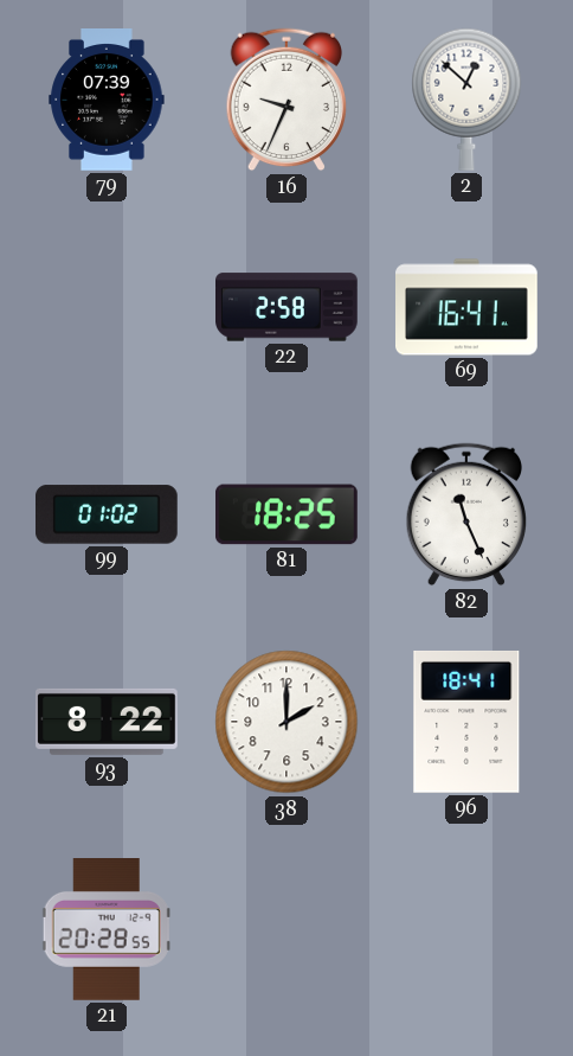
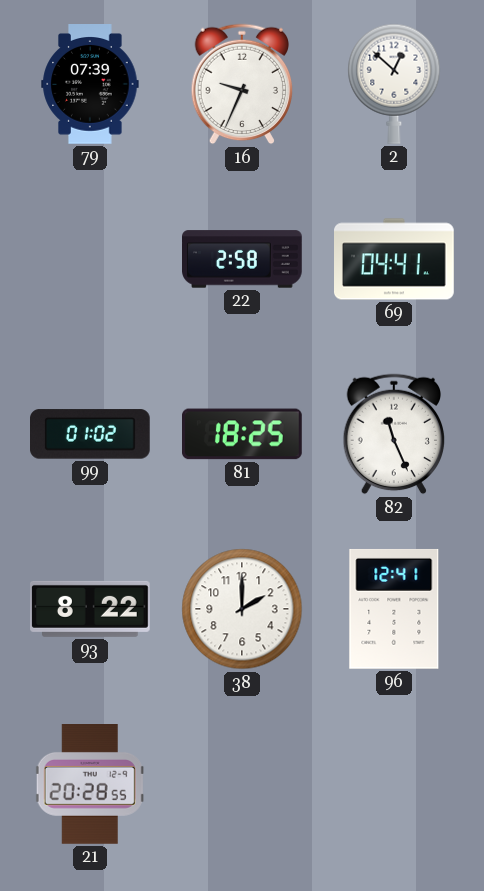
69: 16:41 -> 04:41 (395, 259)
96: 18:41 -> 12:41 (394, 609)
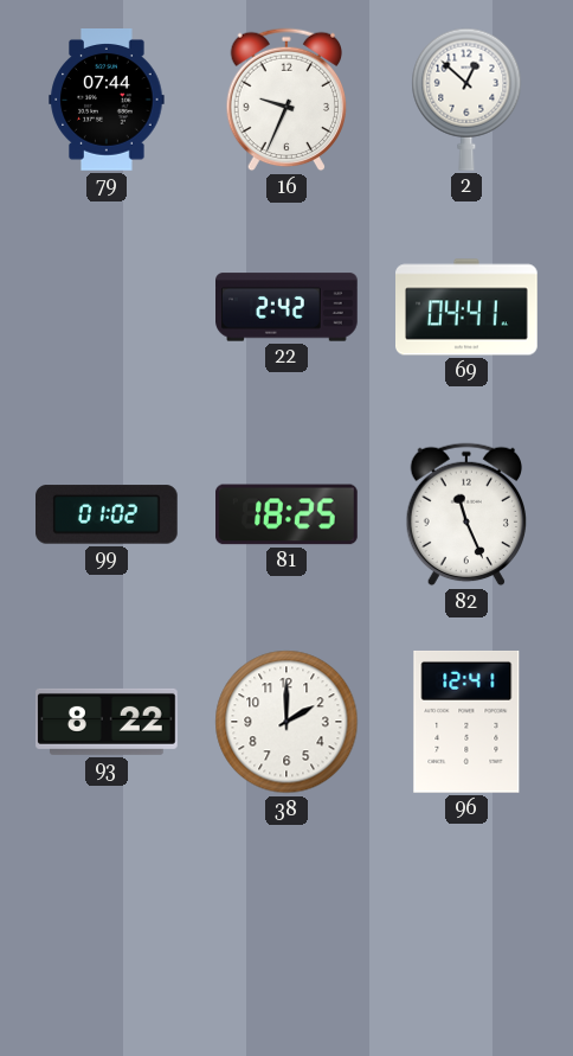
79: 07:39 -> 07:44 (107, 100)
22: 2:58 -> 2:42 (288, 307)
21: 20:28 -> none (90, 785)
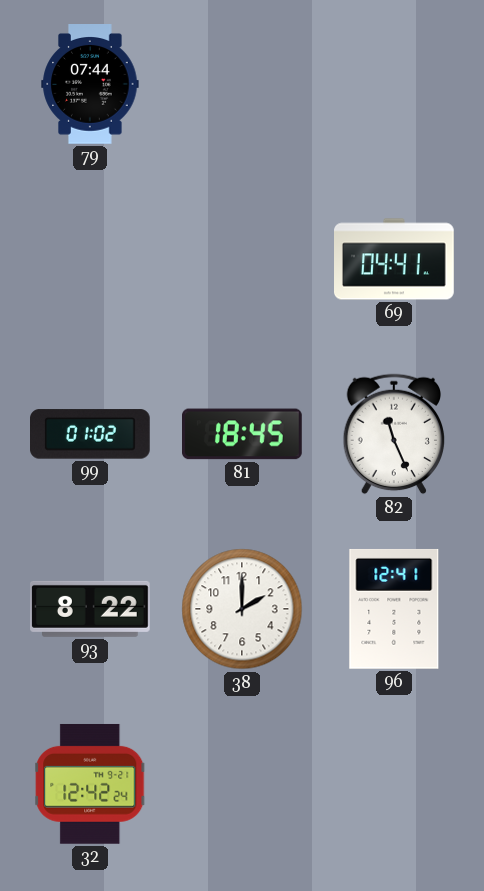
16: 9:34 -> none (286, 100)
2: 12:52 -> none (466, 100)
22: 2:42 -> none (288, 307)
81: 18:25 -> 18:45 (243, 434)
32: none -> 12:42 (91, 784)
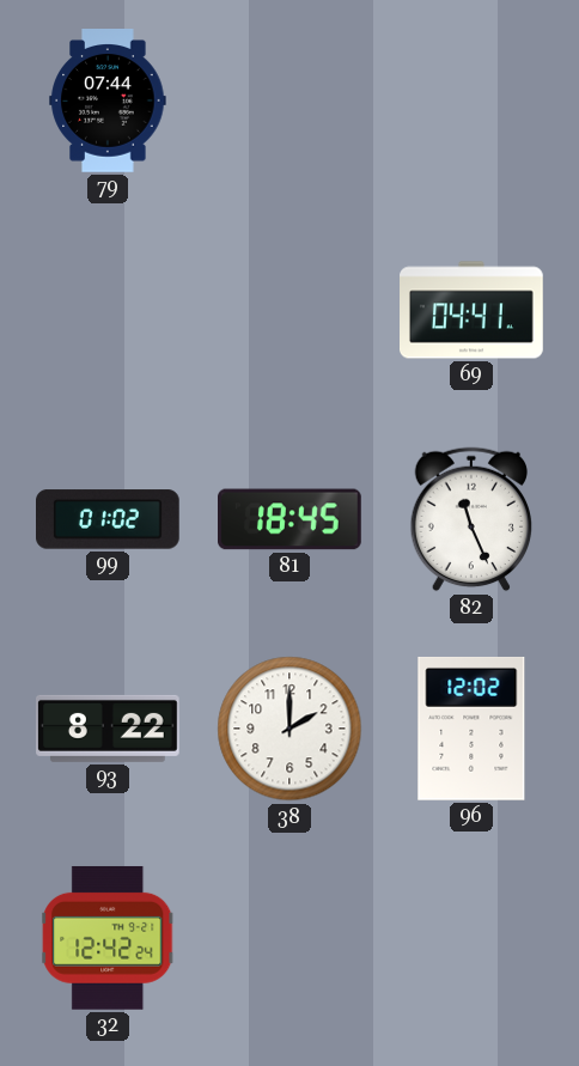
96: 12:41 -> 12:02 (471, 729)
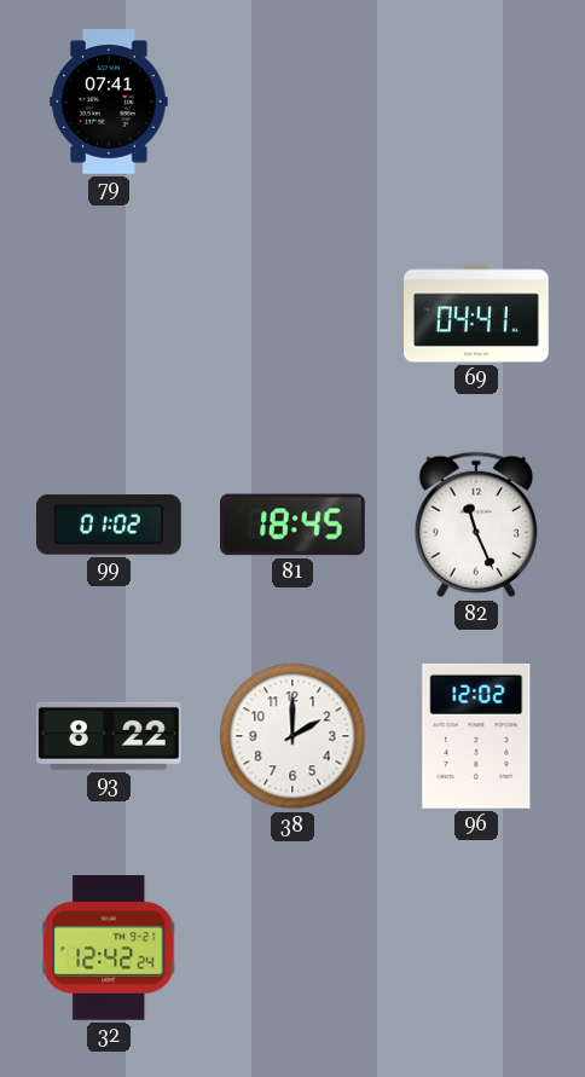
79: 07:44 -> 07:41 (109, 102)
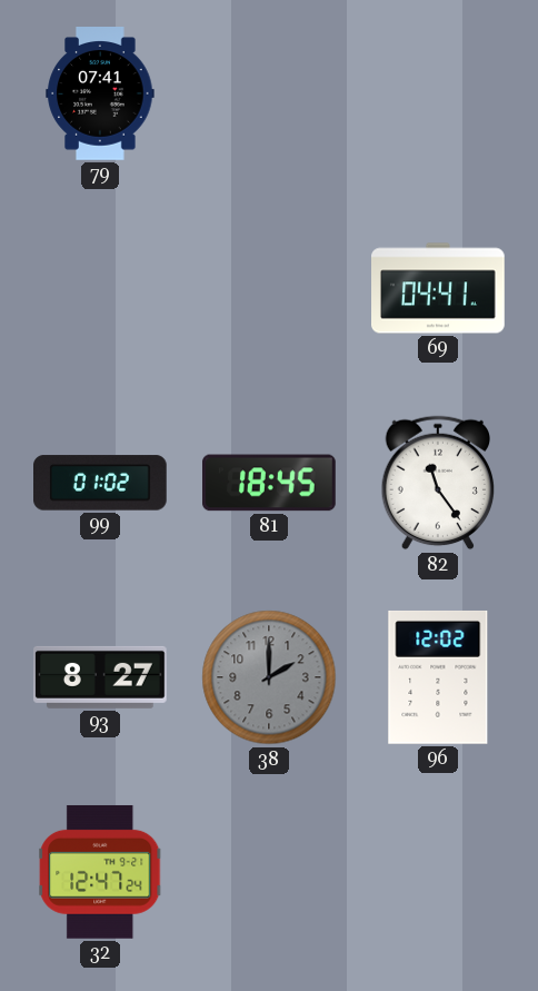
82: 11:26 -> 11:24 (438, 483)
93: 8:22 -> 8:27 (101, 677)
38 dial: white -> grey (269, 677)
32: 12:42 -> 12:47 (101, 872)
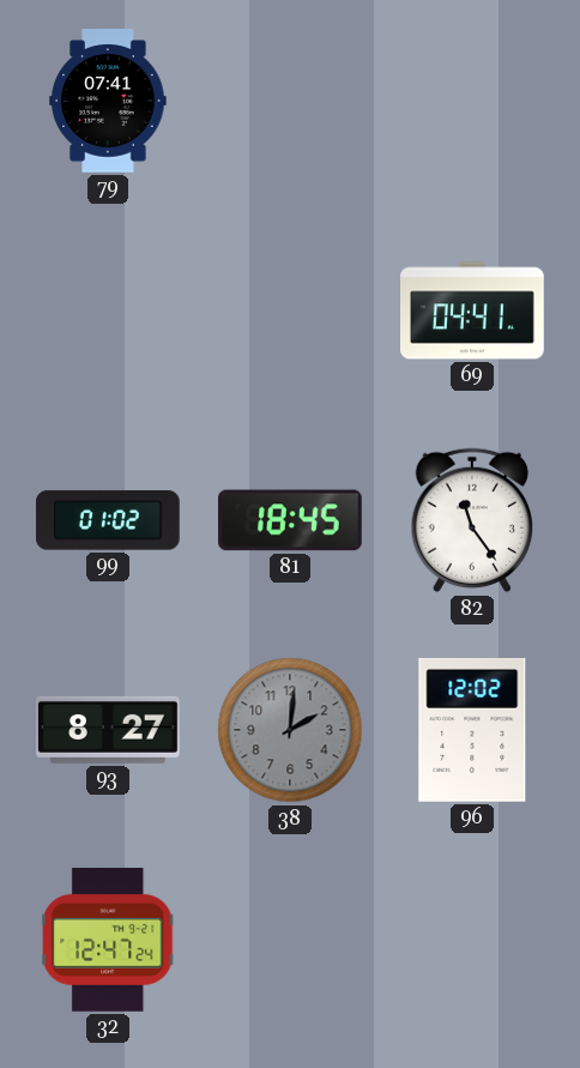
38: 2:00 -> 2:01 (290, 730)
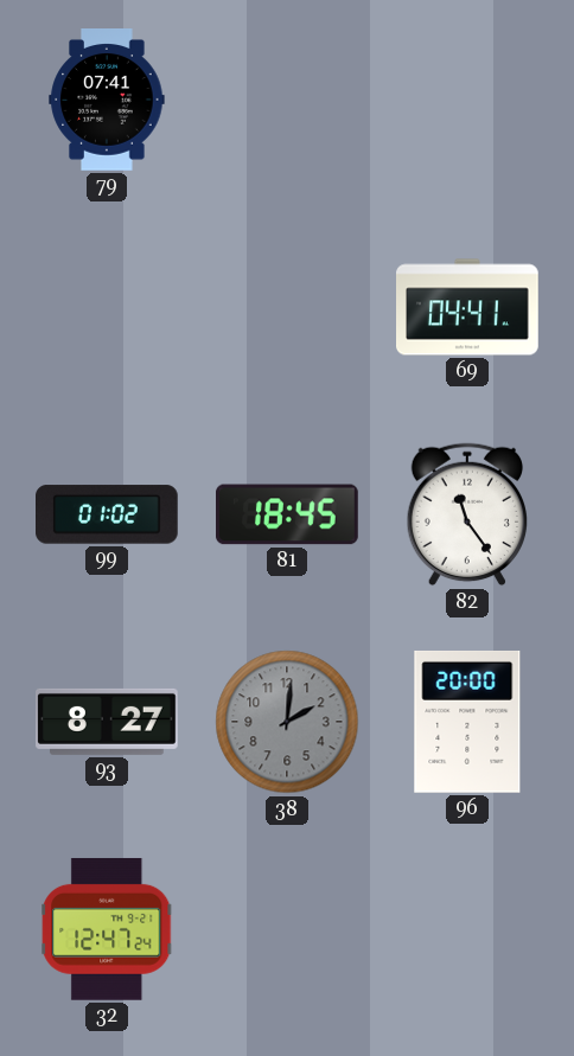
96: 12:02 -> 20:00 (467, 722)
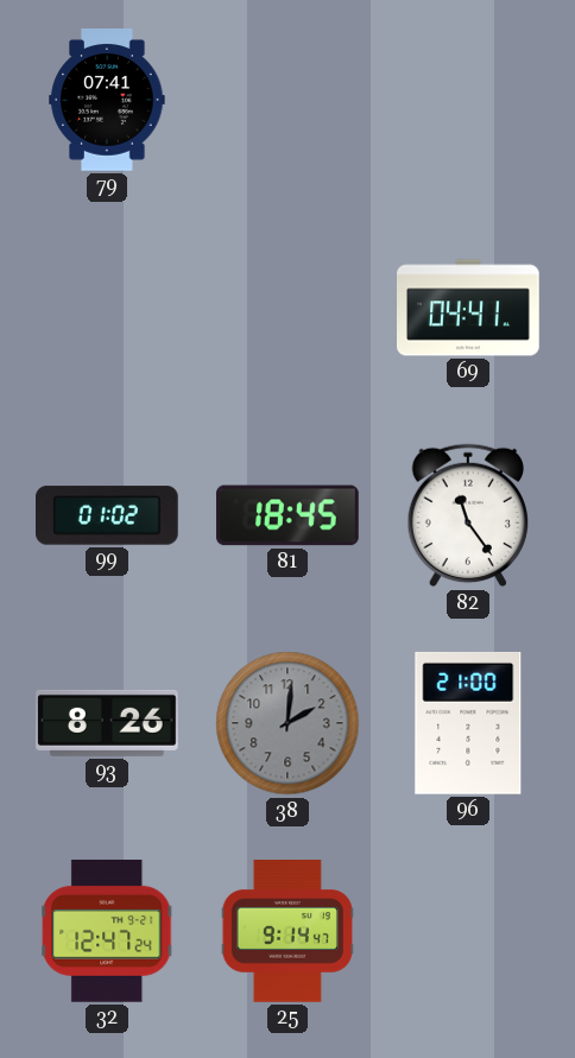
93: 8:27 -> 8:26 (108, 723)
96: 20:00 -> 21:00 (468, 723)
25: none -> 9:14 (287, 931)
